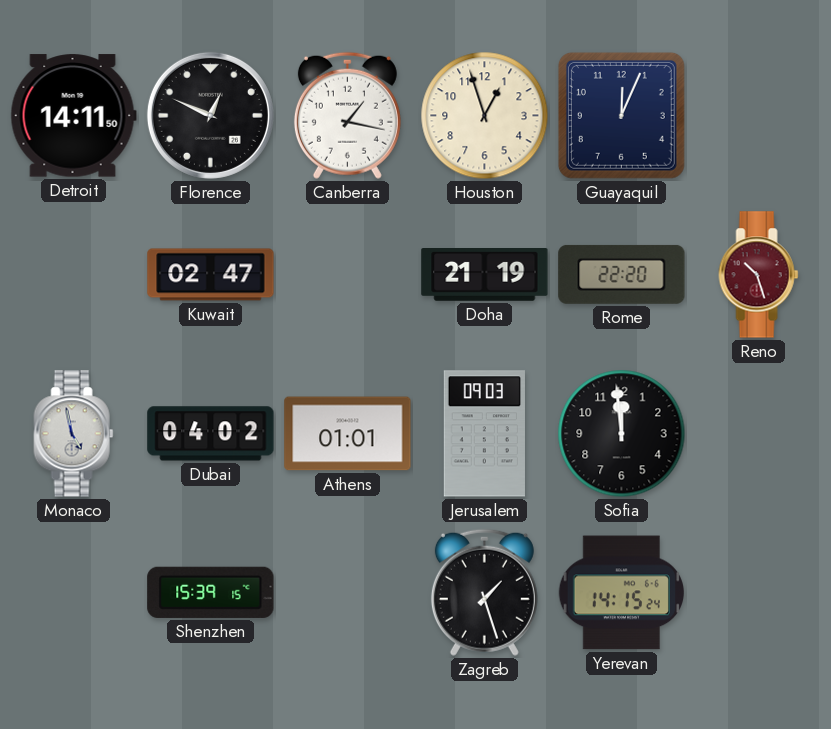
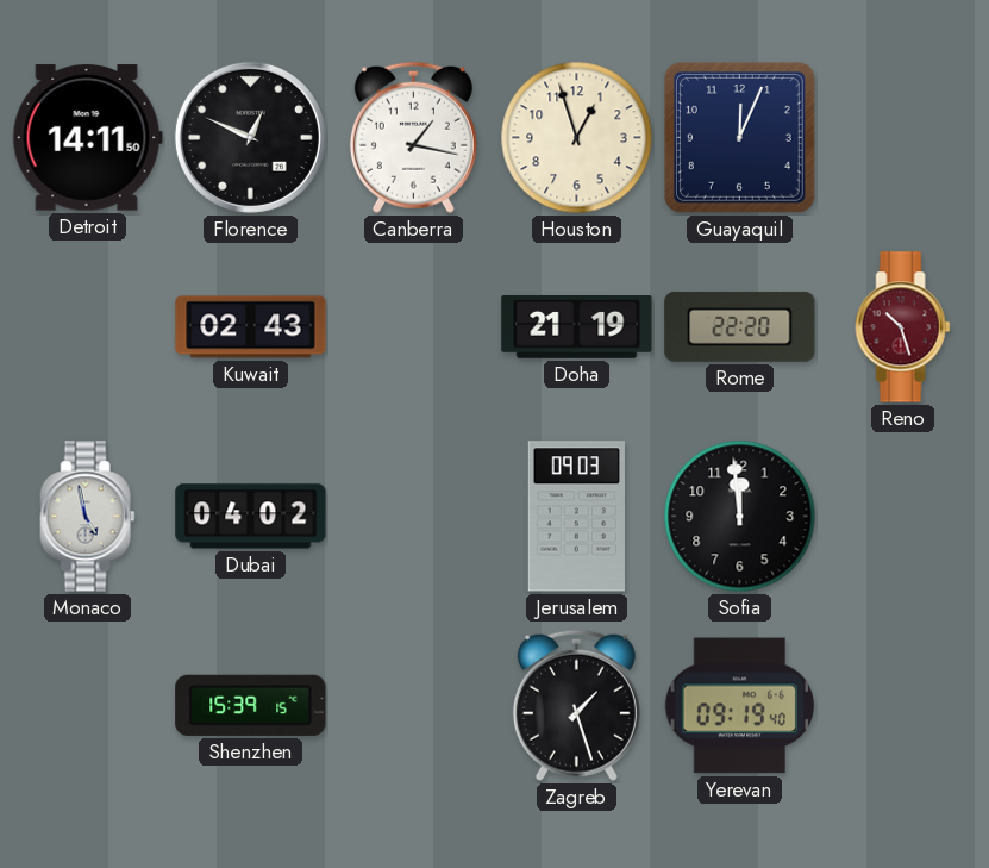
Kuwait: 02:47 -> 02:43 (251, 327)
Athens: 01:01 -> none (348, 434)
Yerevan: 14:15 -> 09:19 (739, 706)
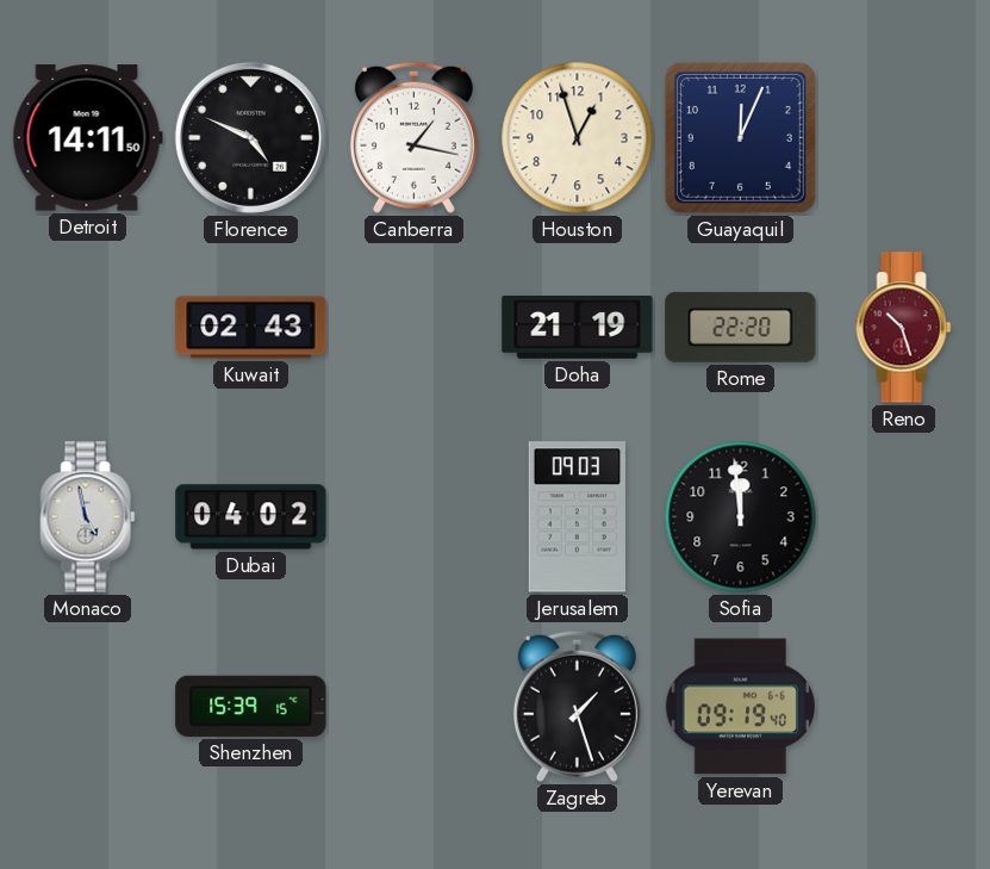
Florence: 12:49 -> 4:49 (250, 137)
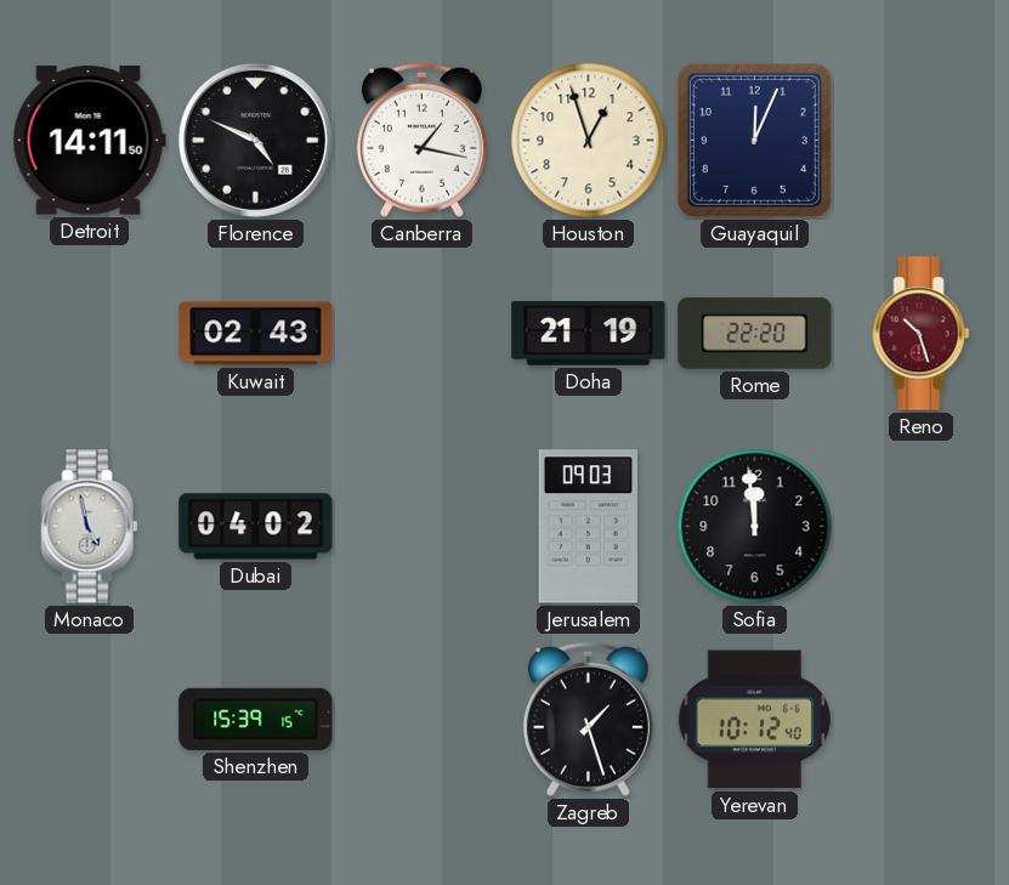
Yerevan: 09:19 -> 10:12 (754, 720)
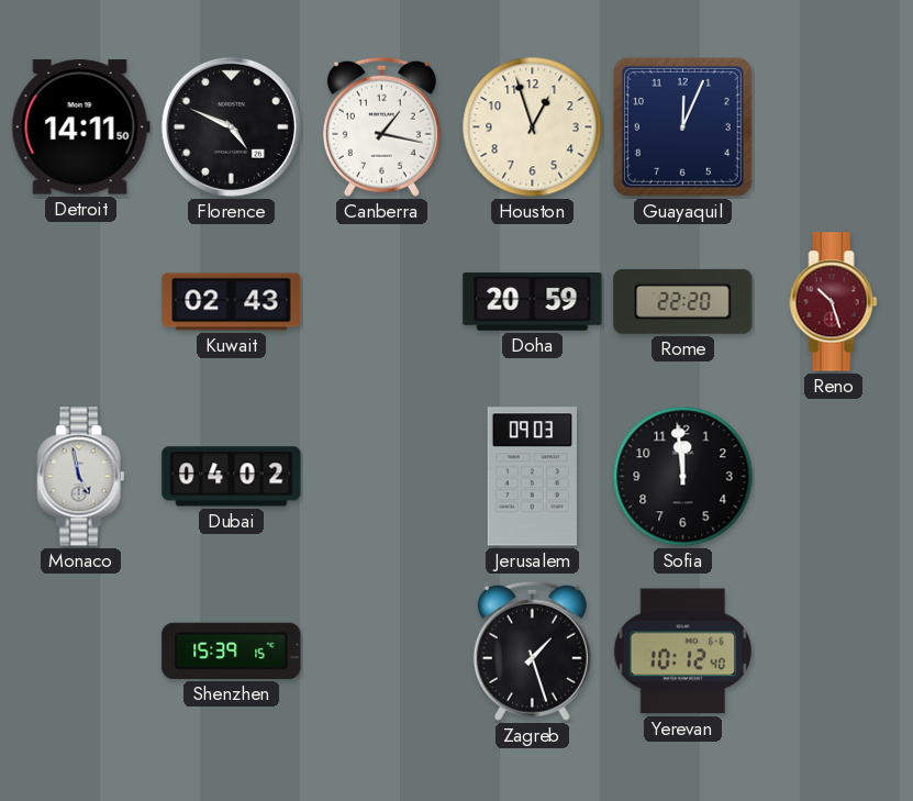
Doha: 21:19 -> 20:59 (533, 302)
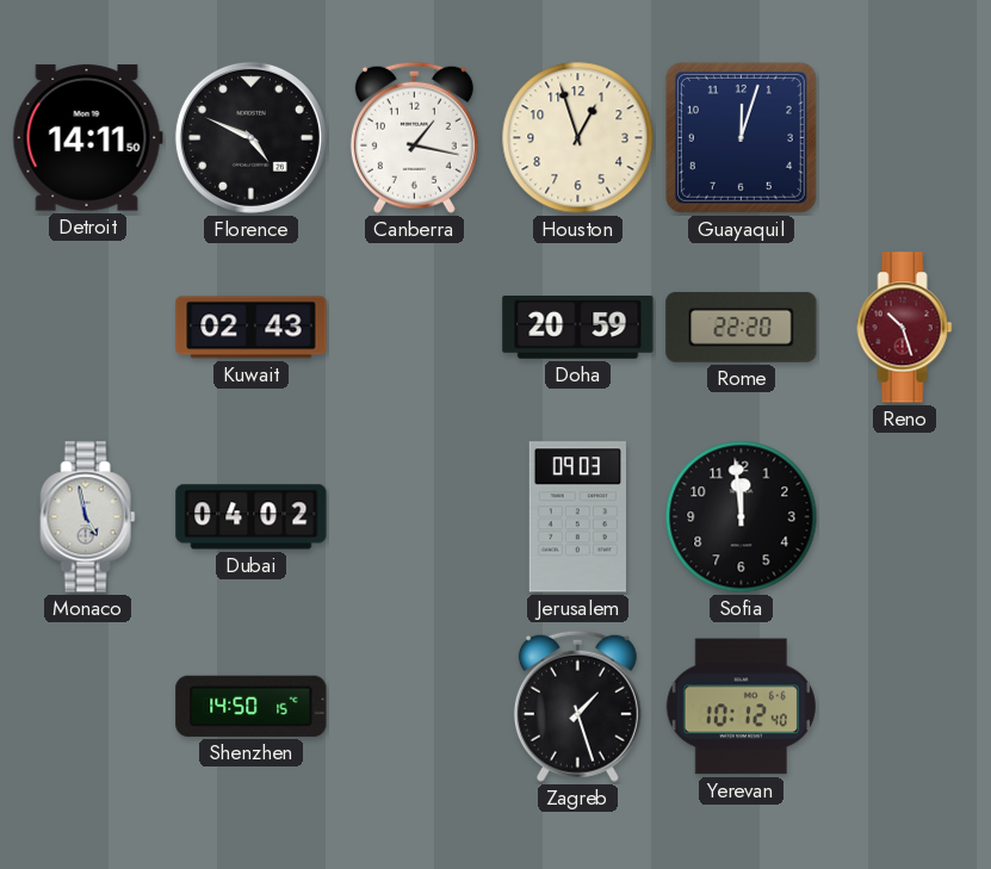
Guayaquil: 12:04 -> 12:03 (741, 137)
Shenzhen: 15:39 -> 14:50 (252, 706)
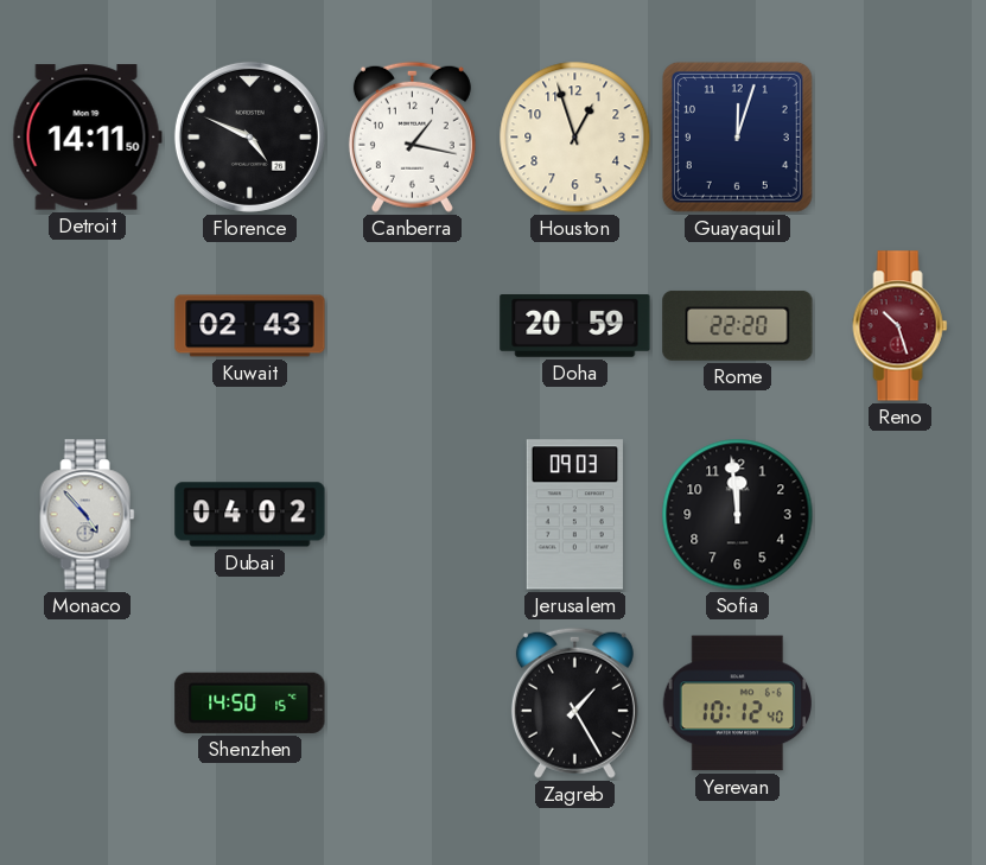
Monaco: 4:58 -> 4:53 (88, 515)
Zagreb: 1:27 -> 1:25 (574, 702)
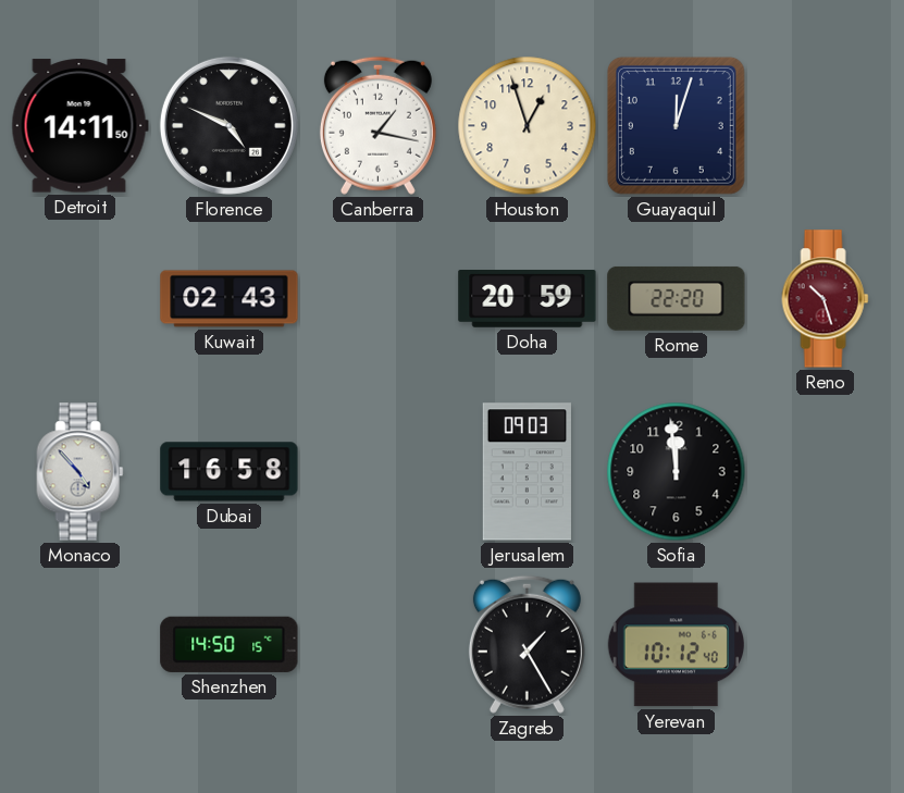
Dubai: 04:02 -> 16:58 (230, 472)
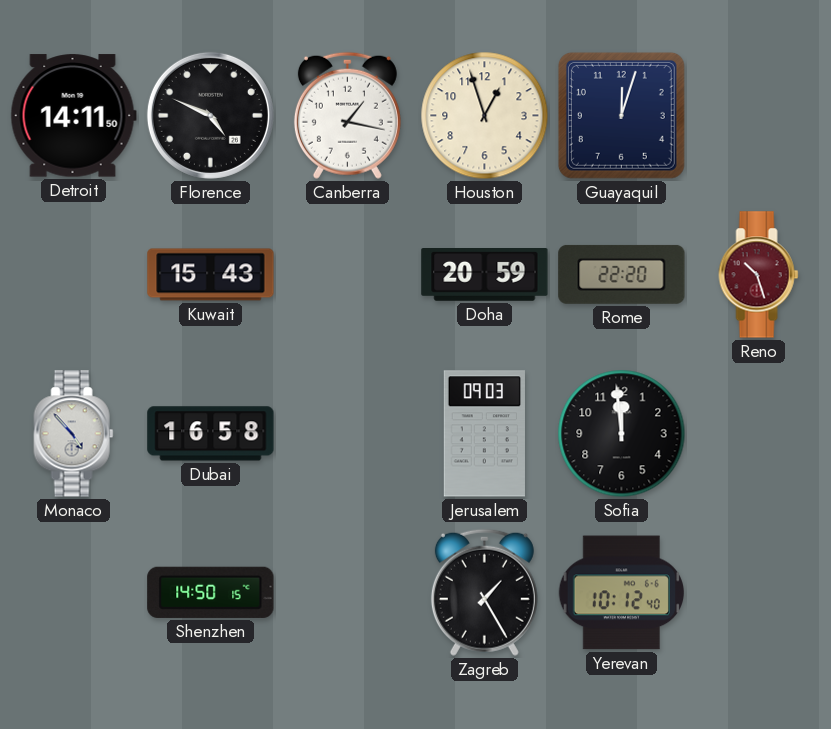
Kuwait: 02:43 -> 15:43 (211, 275)
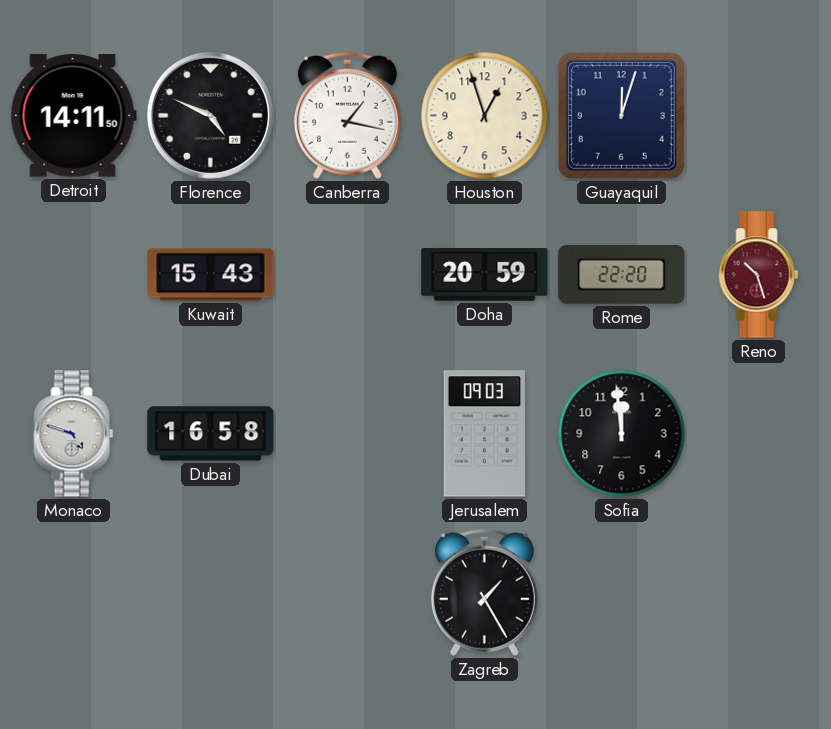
Monaco: 4:53 -> 4:48 (74, 434)
Shenzhen: 14:50 -> none (211, 592)
Yerevan: 10:12 -> none (621, 593)
